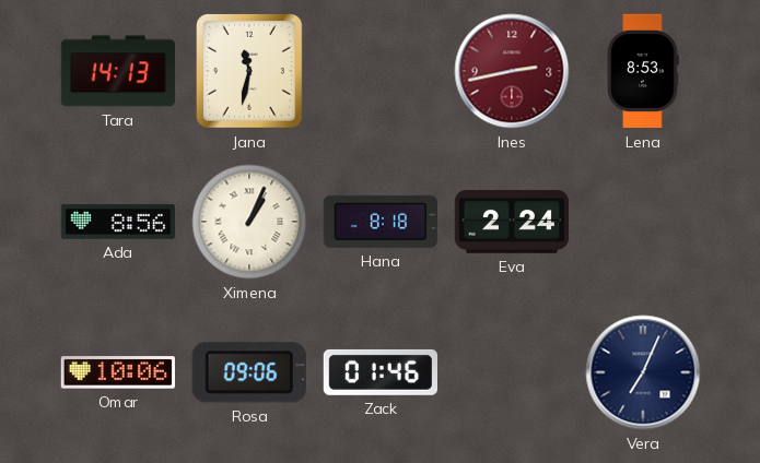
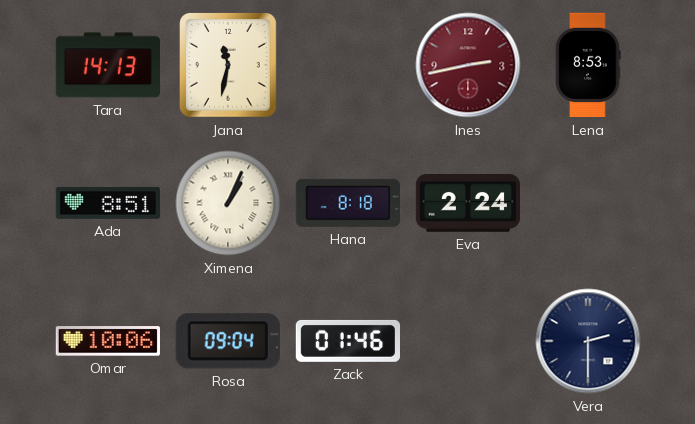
Ada: 8:56 -> 8:51 (107, 203)
Rosa: 09:06 -> 09:04 (228, 341)
Vera: 7:04 -> 2:30 (588, 341)
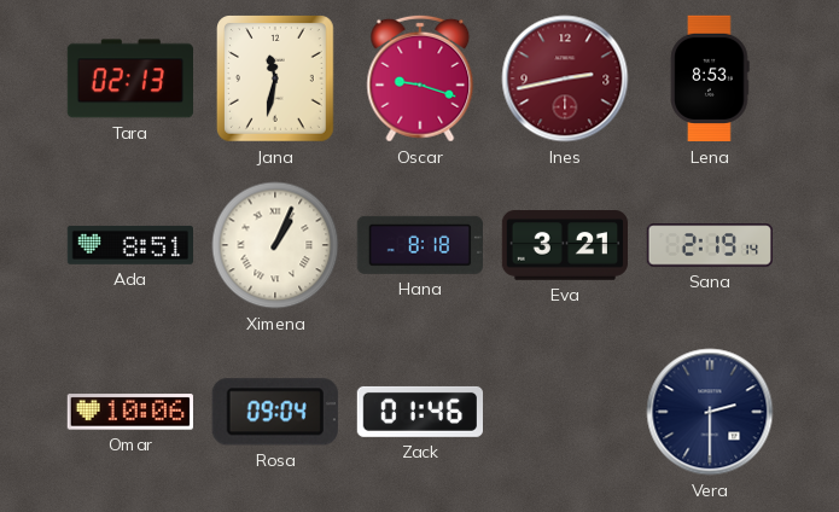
Tara: 14:13 -> 02:13 (129, 78)
Oscar: none -> 9:18 (420, 78)
Eva: 2:24 -> 3:21 (564, 246)
Sana: none -> 2:19 (709, 245)
